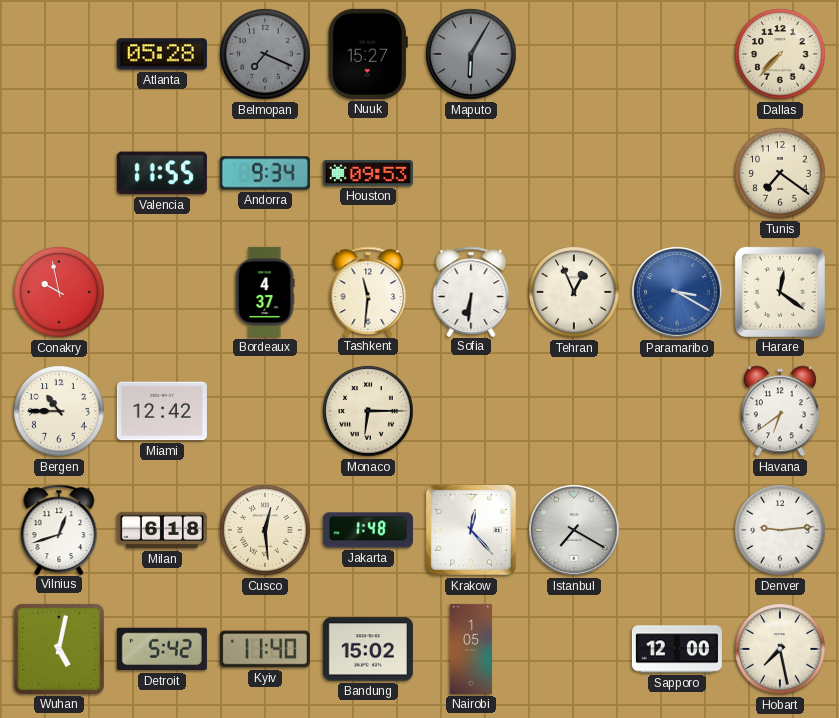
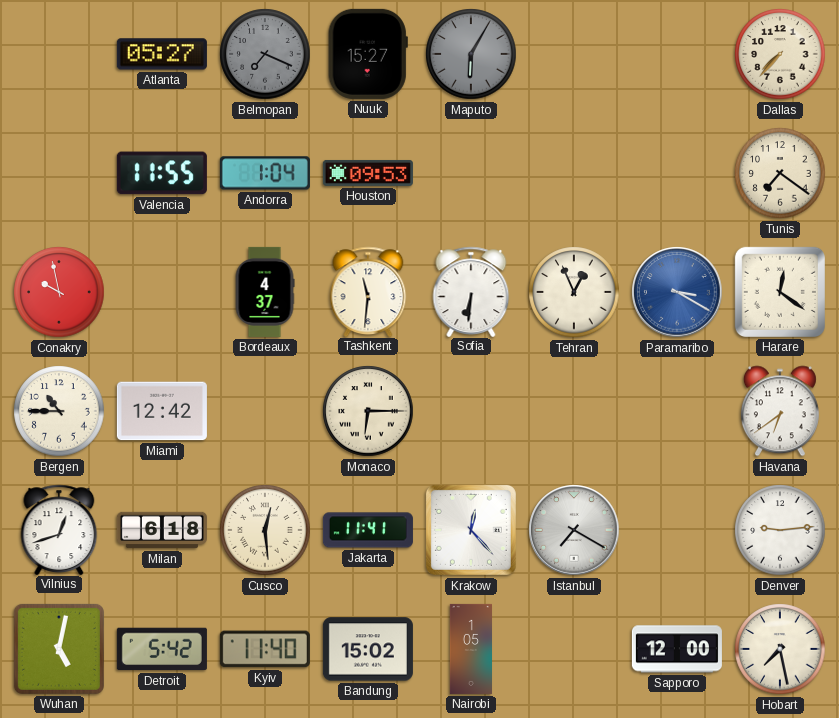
Atlanta: 05:28 -> 05:27 (162, 54)
Andorra: 9:34 -> 1:04 (265, 173)
Jakarta: 1:48 -> 11:41 (368, 530)
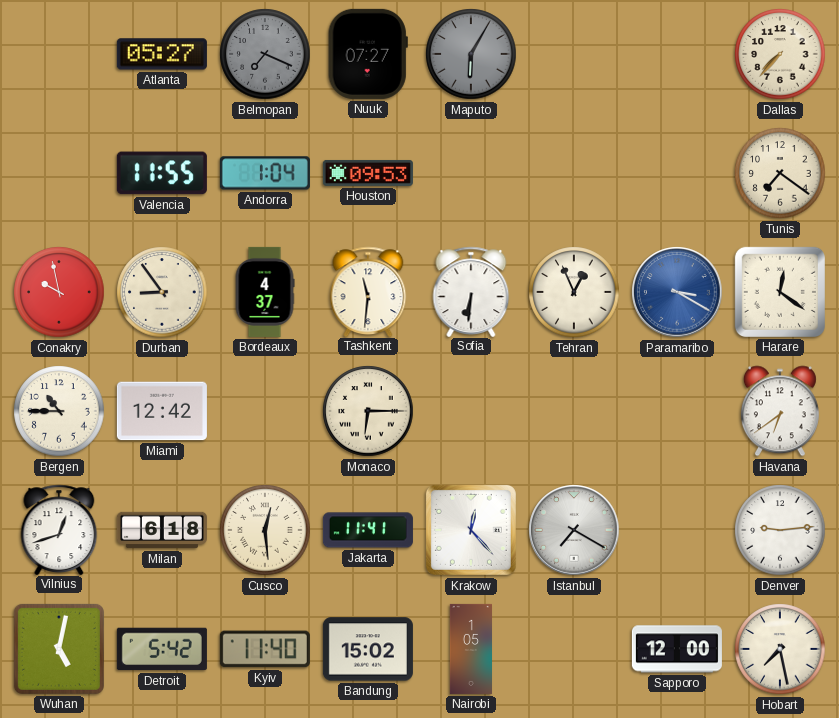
Nuuk: 15:27 -> 07:27 (368, 54)
Durban: none -> 8:54 (162, 292)
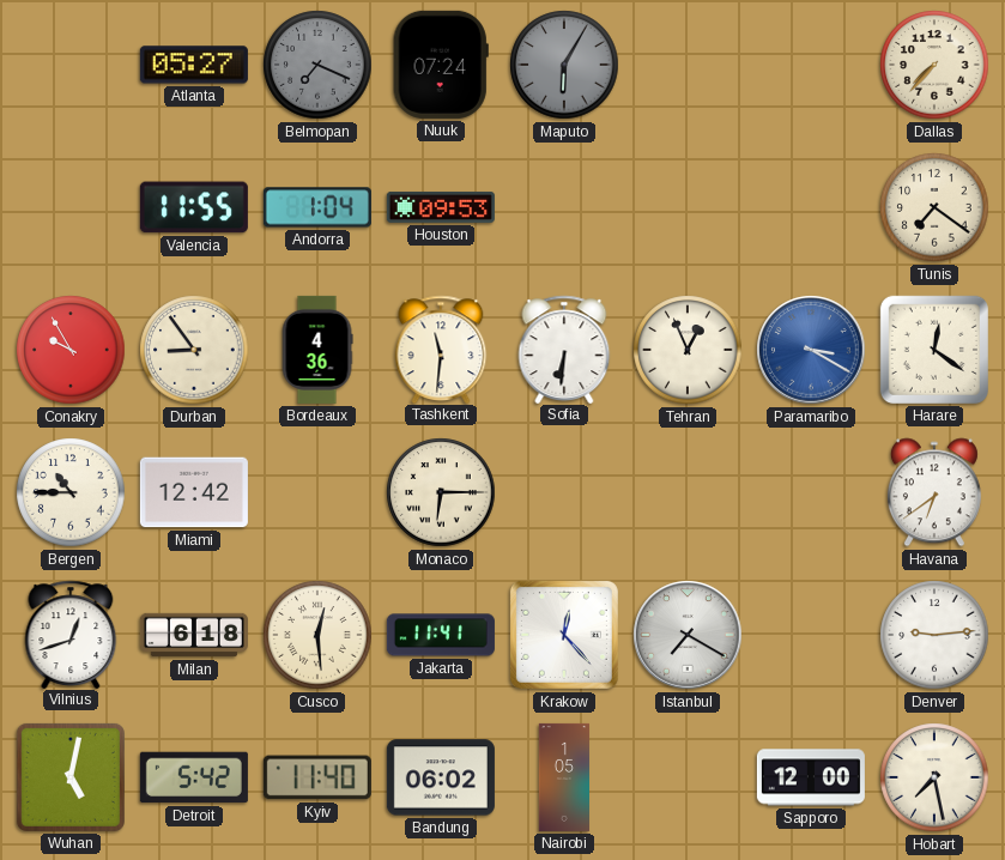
Nuuk: 07:27 -> 07:24 (441, 65)
Conakry: 9:58 -> 9:55 (71, 350)
Bordeaux: 4:37 -> 4:36 (317, 350)
Bandung: 15:02 -> 06:02 (441, 777)
